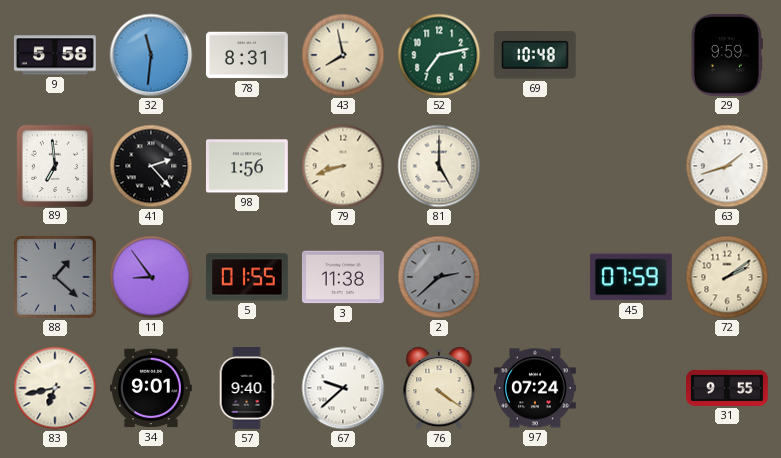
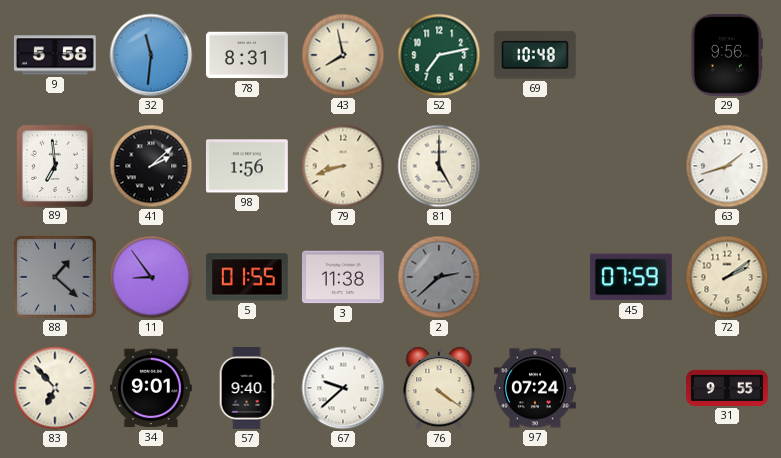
29: 9:59 -> 9:56 (727, 55)
41: 2:23 -> 2:08 (151, 166)
83: 6:43 -> 6:53 (55, 388)
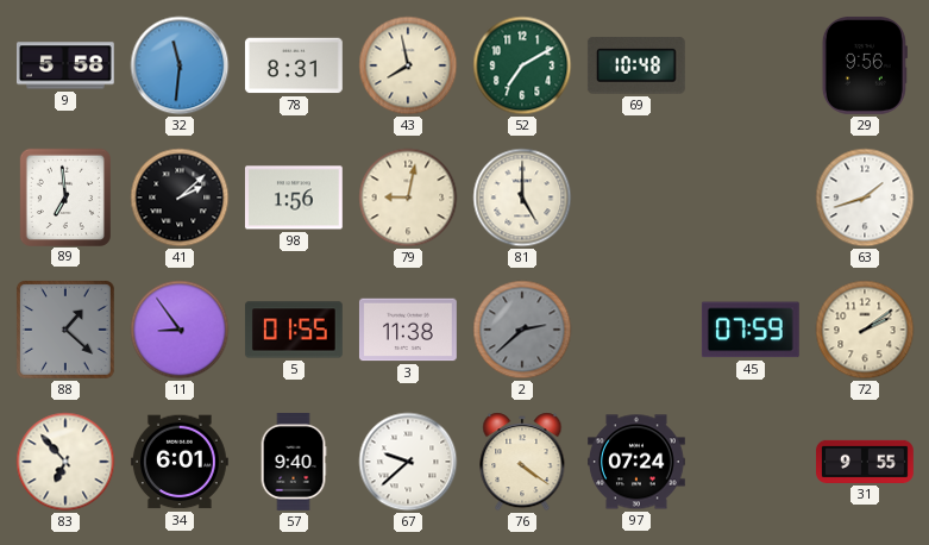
52: 7:13 -> 7:10 (522, 65)
79: 8:42 -> 9:02 (408, 198)
34: 9:01 -> 6:01 (180, 462)
